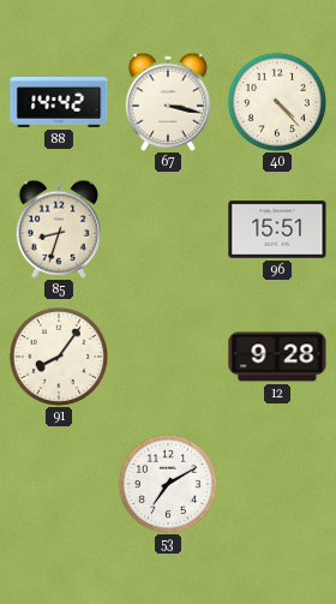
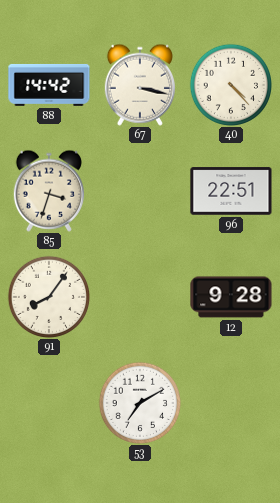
85: 8:33 -> 3:33 (48, 191)
96: 15:51 -> 22:51 (231, 191)
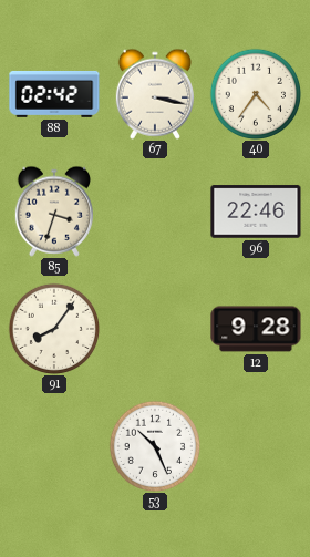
88: 14:42 -> 02:42 (54, 94)
40: 4:23 -> 4:36 (256, 94)
96: 22:51 -> 22:46 (256, 212)
53: 7:10 -> 10:26 (155, 446)
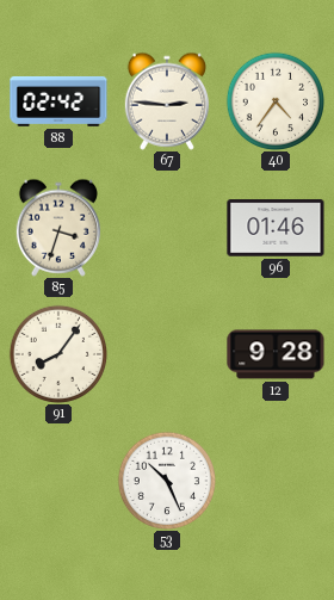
67: 3:17 -> 2:46 (166, 101)
96: 22:46 -> 01:46 (276, 228)
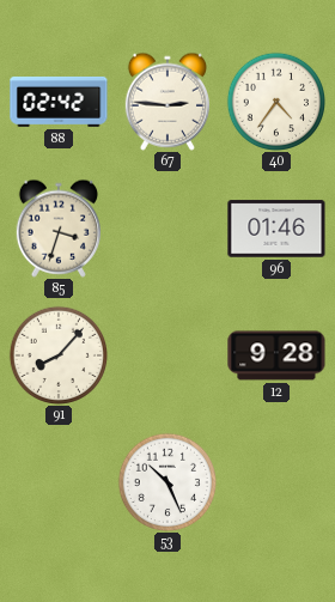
91: 8:06 -> 8:07 (59, 355)
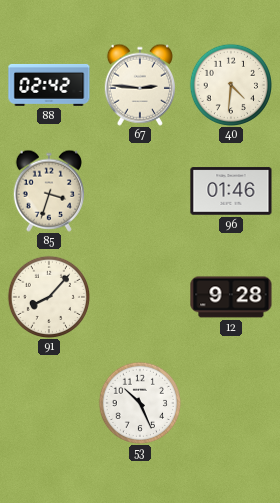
40: 4:36 -> 4:31 (231, 85)
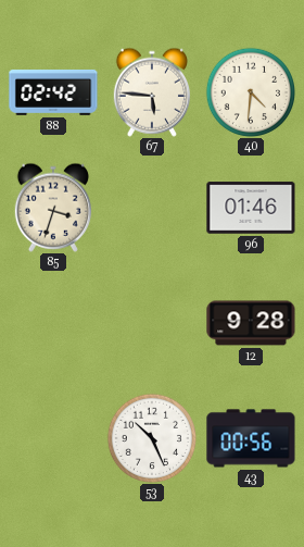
67: 2:46 -> 5:46 (151, 92)
91: 8:07 -> none (49, 297)
43: none -> 00:56 (251, 438)
